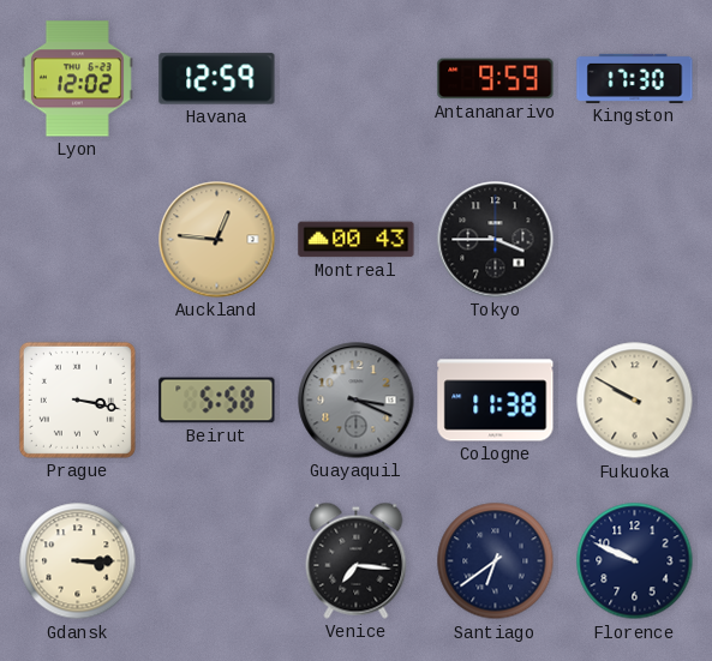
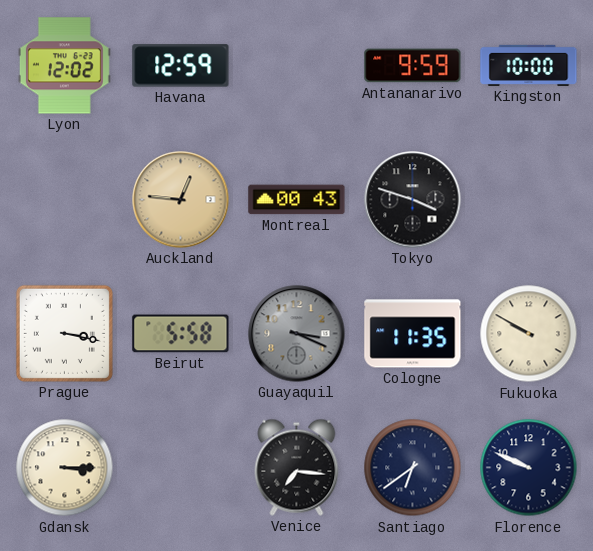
Kingston: 17:30 -> 10:00 (529, 65)
Tokyo: 3:45 -> 3:48 (413, 200)
Cologne: 11:38 -> 11:35 (413, 334)
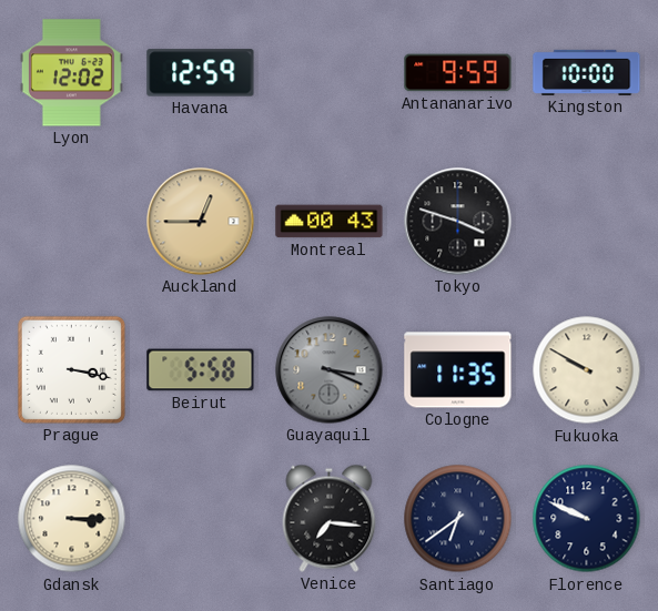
Auckland: 12:46 -> 12:45 (201, 222)
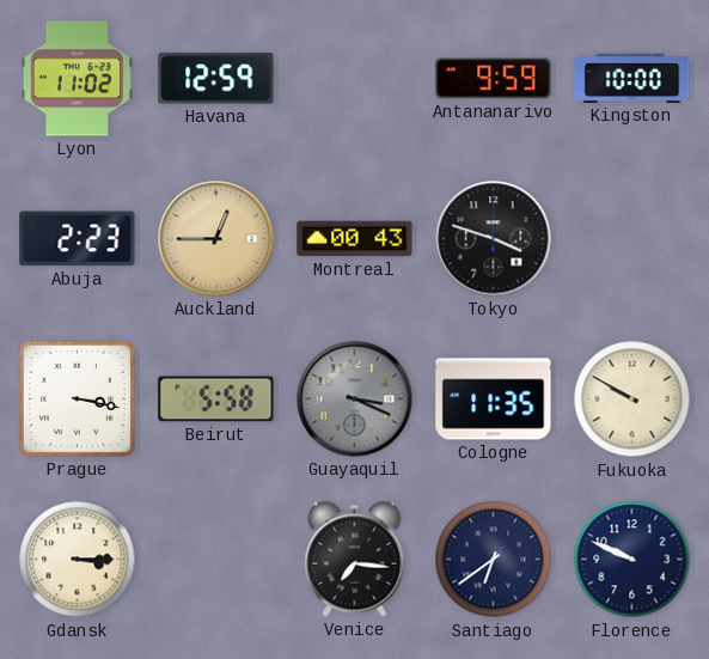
Lyon: 12:02 -> 11:02 (77, 79)
Abuja: none -> 2:23 (78, 239)
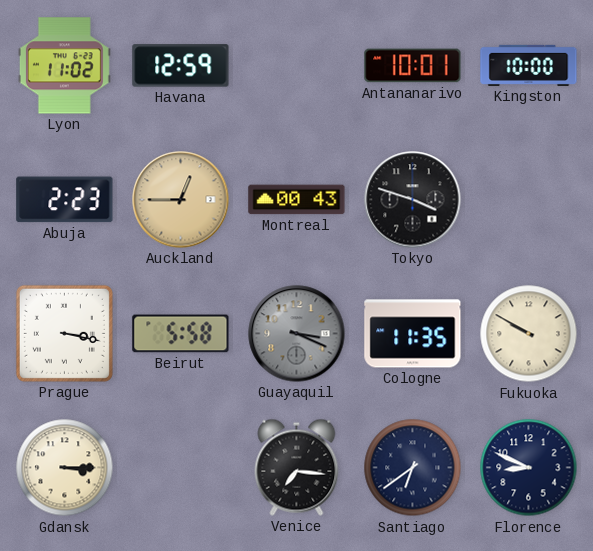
Antananarivo: 9:59 -> 10:01 (413, 66)
Florence: 9:49 -> 8:49 (529, 468)
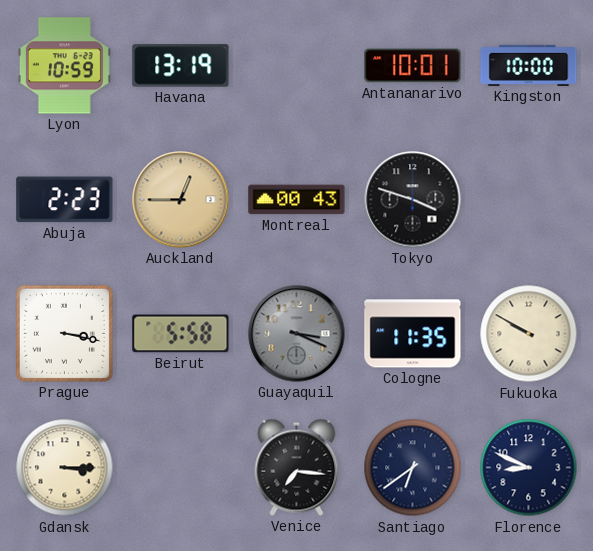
Lyon: 11:02 -> 10:59 (64, 66)
Havana: 12:59 -> 13:19 (181, 66)
